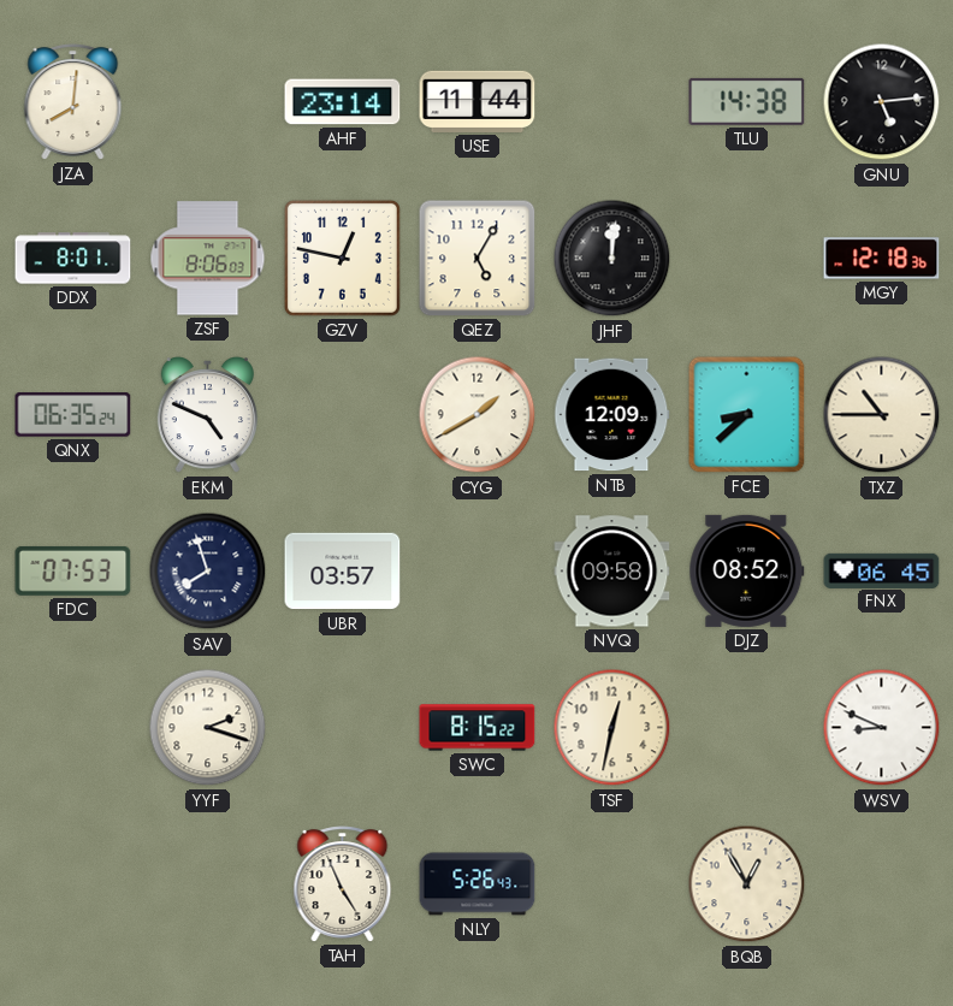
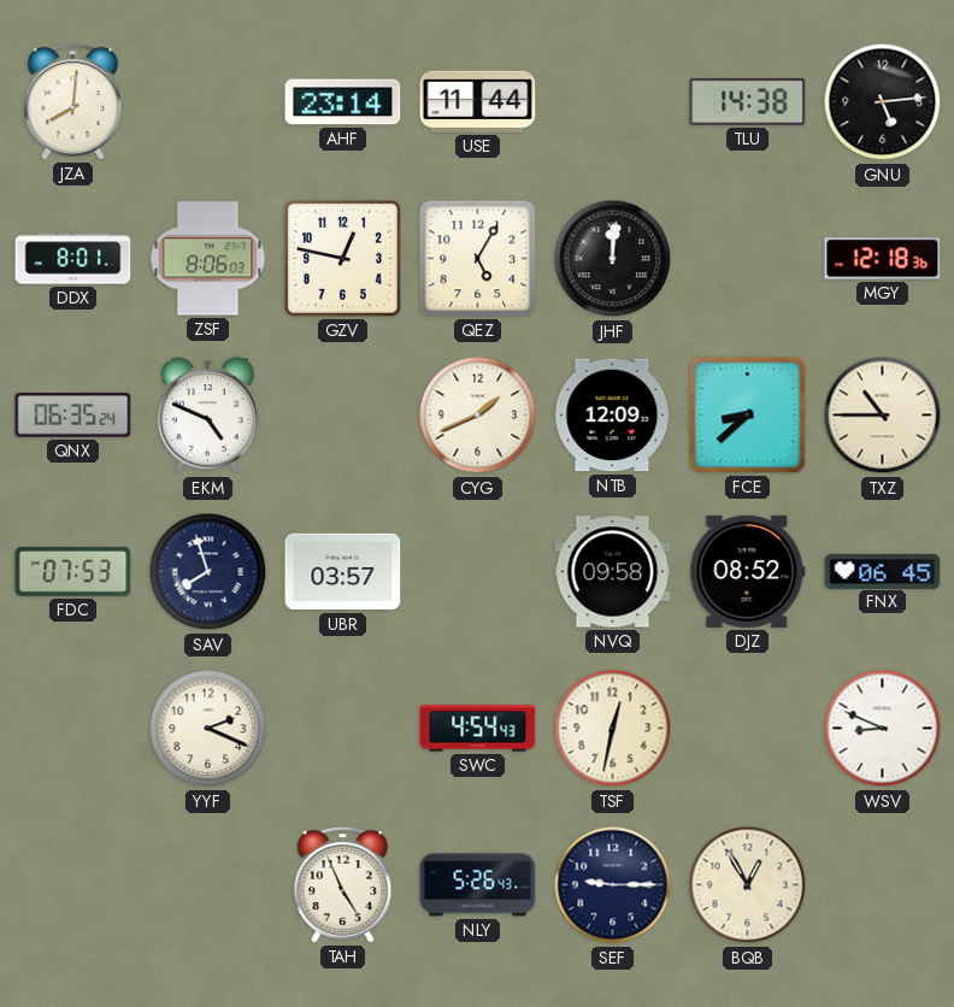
CYG: 1:40 -> 1:41 (478, 416)
YYF: 2:18 -> 2:19 (208, 729)
SWC: 8:15 -> 4:54 (478, 729)
SEF: none -> 9:15 (613, 885)
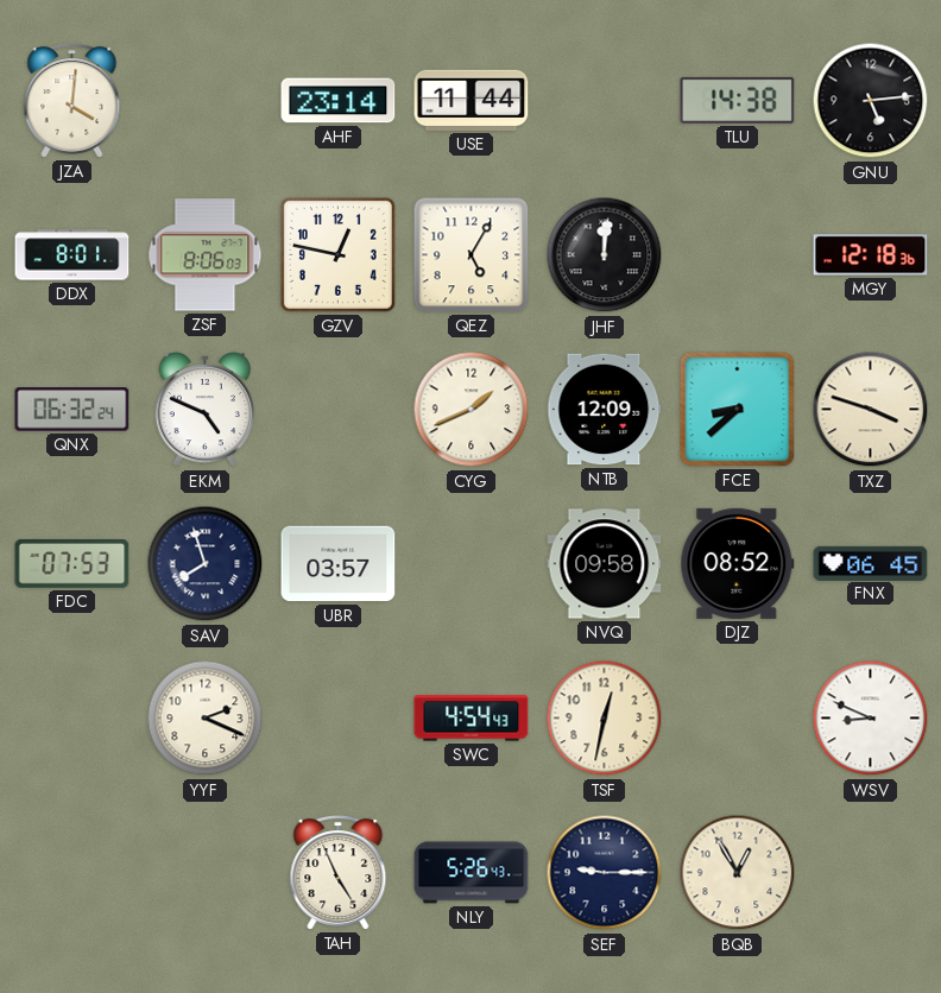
JZA: 8:01 -> 4:01 (72, 101)
QNX: 06:35 -> 06:32 (72, 410)
TXZ: 10:45 -> 3:48 (871, 410)
